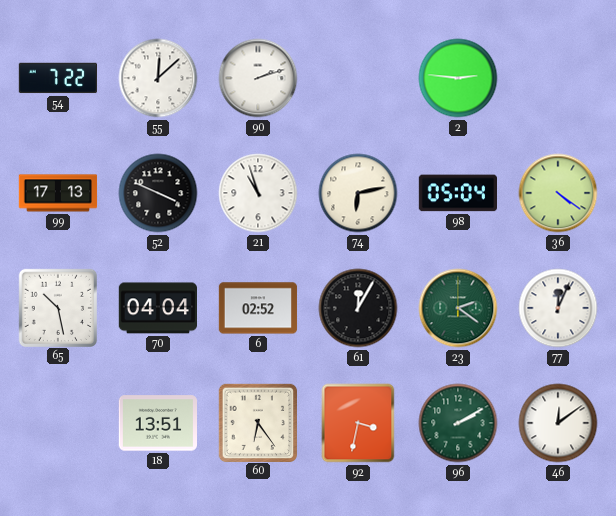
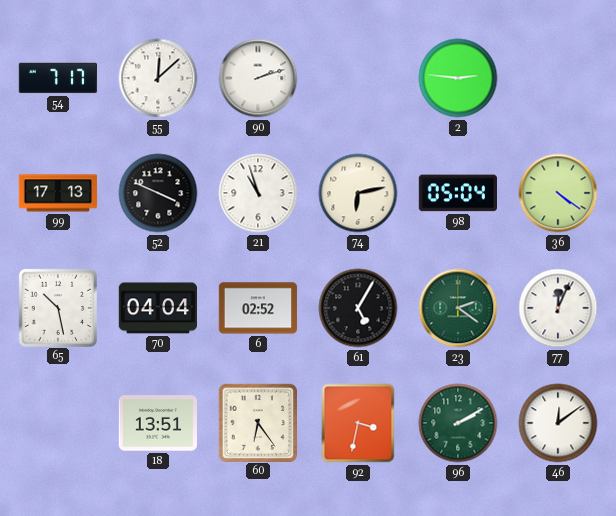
54: 7:22 -> 7:17 (57, 78)
61: 12:05 -> 5:05 (358, 308)
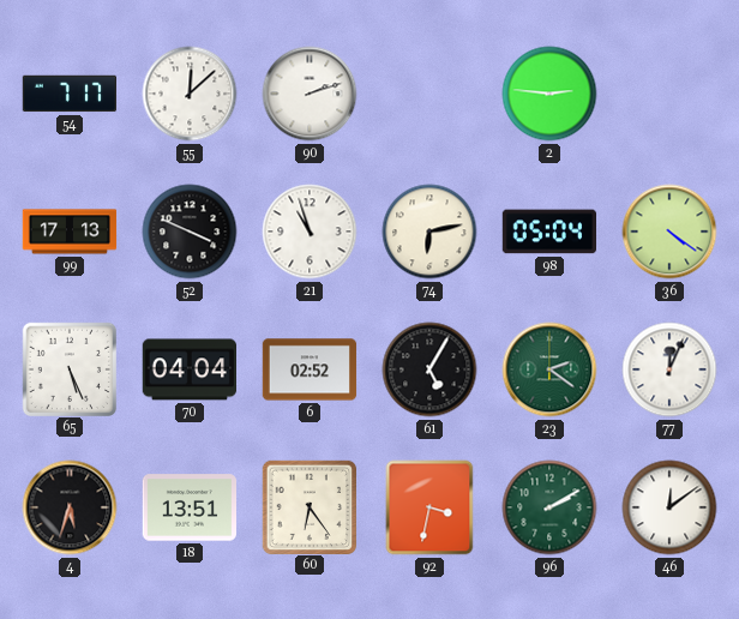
65: 10:28 -> 5:26 (68, 368)
4: none -> 5:33 (70, 507)
